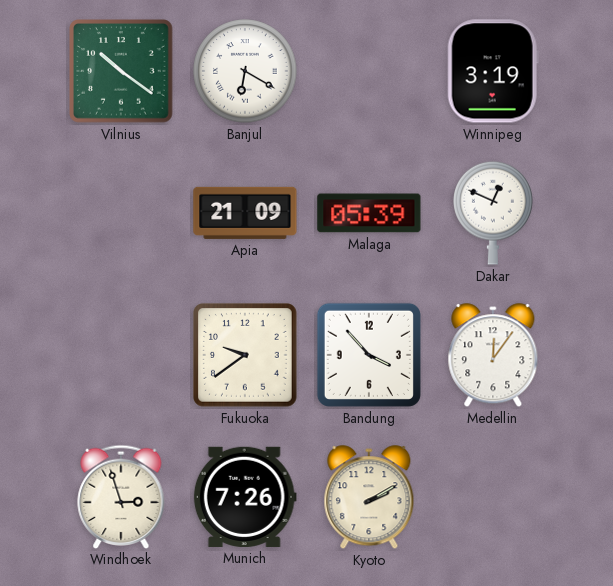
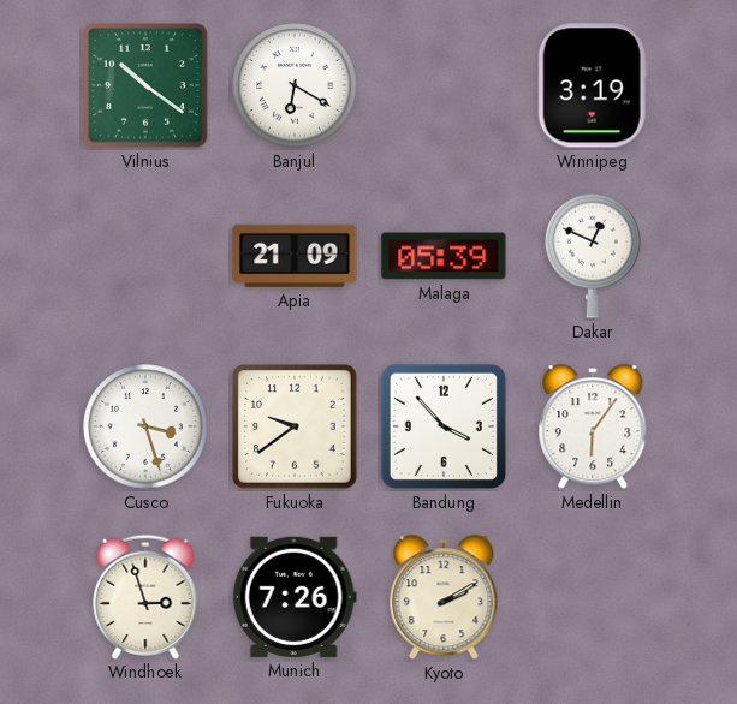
Cusco: none -> 3:27 (145, 426)
Medellin: 12:06 -> 6:06 (593, 428)
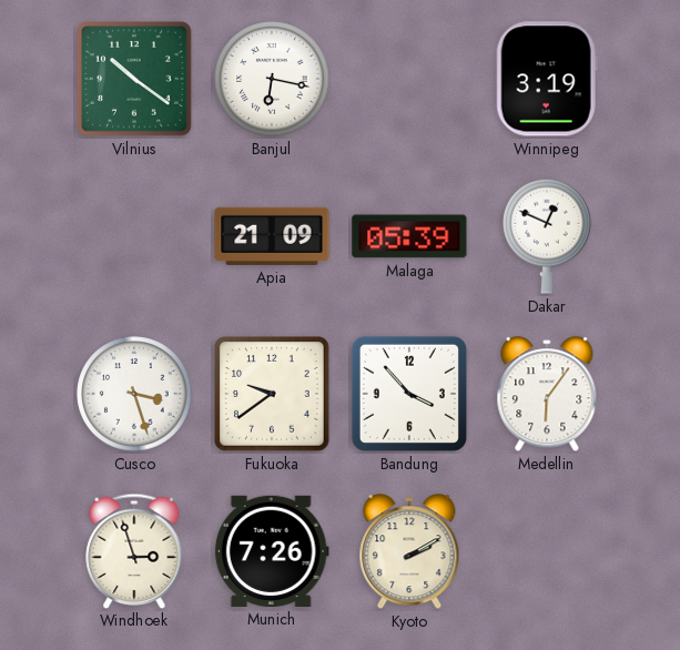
Banjul: 6:20 -> 6:17 (272, 79)
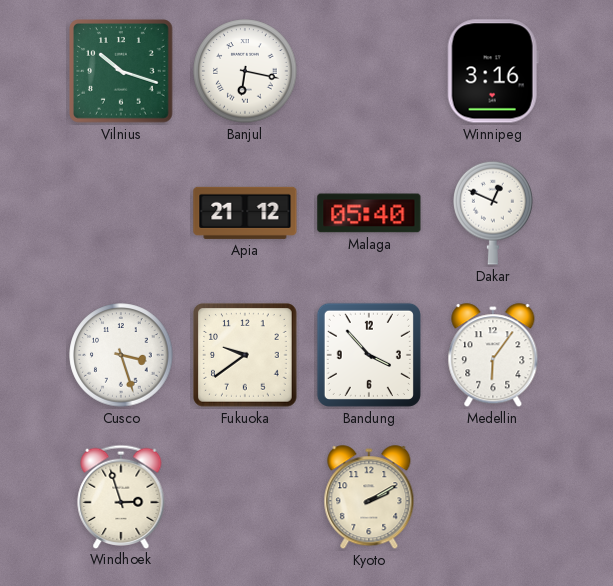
Vilnius: 10:21 -> 10:18 (122, 72)
Winnipeg: 3:19 -> 3:16 (493, 71)
Apia: 21:09 -> 21:12 (245, 213)
Malaga: 05:39 -> 05:40 (369, 213)
Munich: 7:26 -> none (272, 551)
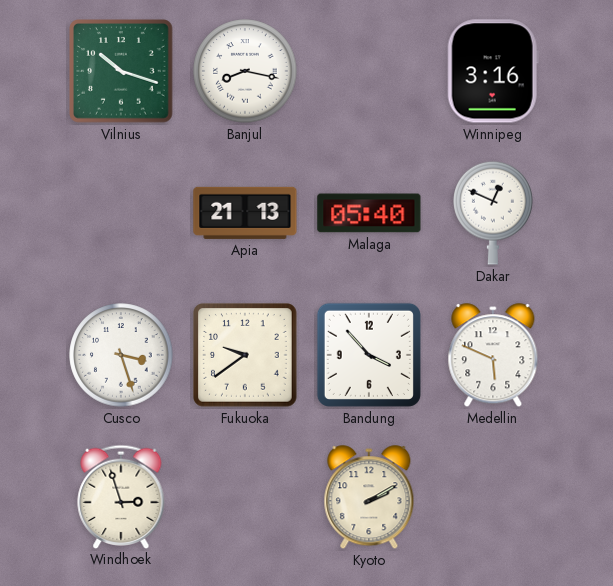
Banjul: 6:17 -> 8:17 (245, 71)
Apia: 21:12 -> 21:13 (245, 213)
Medellin: 6:06 -> 5:49 (493, 356)
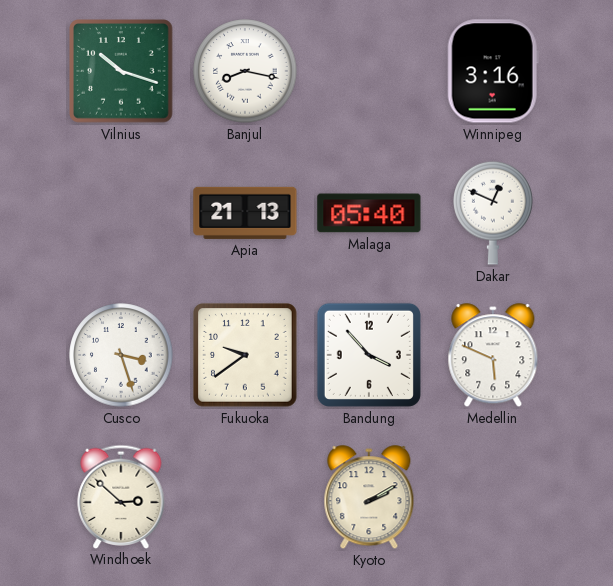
Windhoek: 2:57 -> 2:52 (121, 496)
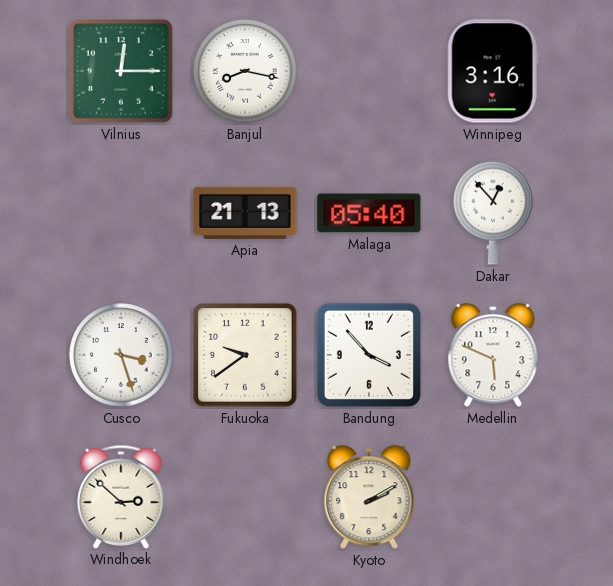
Vilnius: 10:18 -> 12:15 (122, 72)
Dakar: 12:49 -> 12:53 (493, 213)
